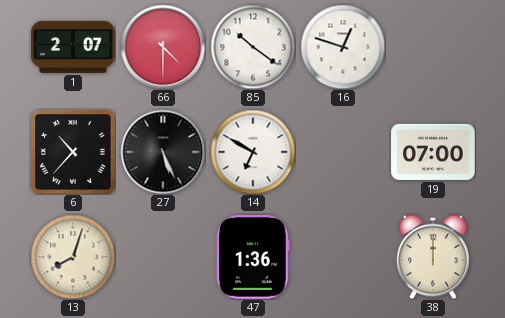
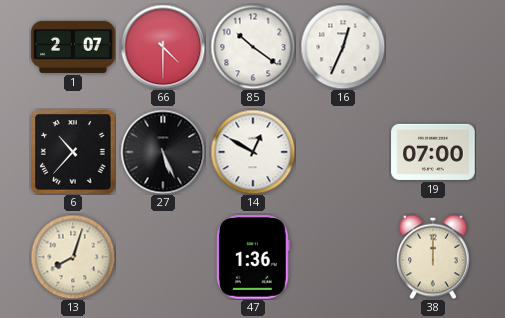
16: 12:48 -> 12:34 (343, 47)
14: 6:50 -> 12:50 (253, 152)
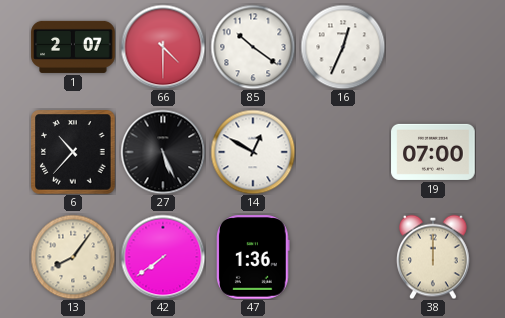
13: 8:03 -> 8:06 (73, 257)
42: none -> 7:39 (163, 257)
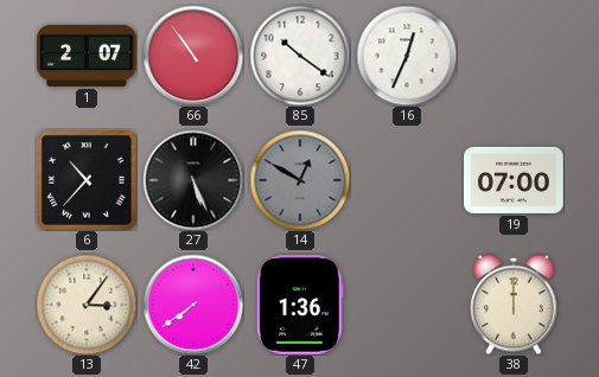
66: 4:30 -> 10:54 (193, 56)
14 dial: white -> grey (300, 180)
13: 8:06 -> 3:06 (87, 305)
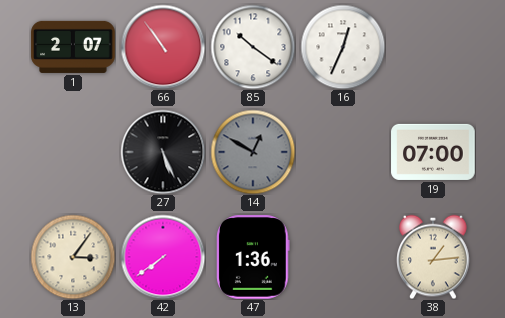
6: 10:37 -> none (87, 180)
38: 12:00 -> 1:14 (433, 257)
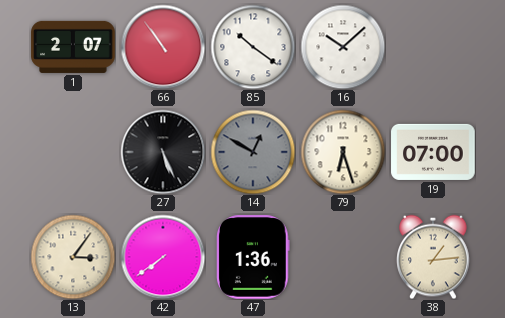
16: 12:34 -> 10:08 (343, 47)
79: none -> 6:27 (343, 152)
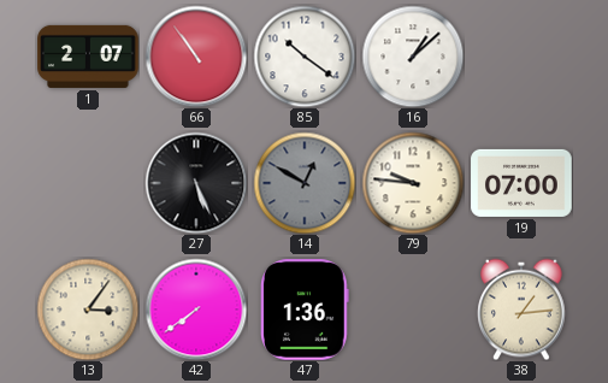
16: 10:08 -> 1:08 (413, 57)
79: 6:27 -> 9:46 (413, 183)
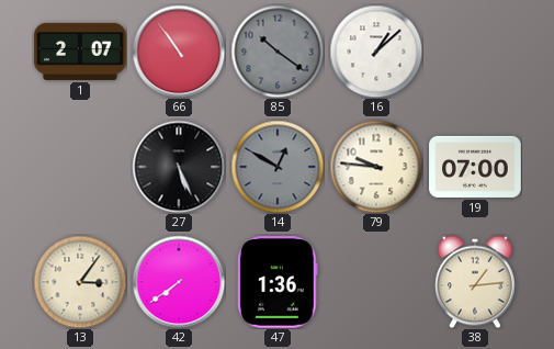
85 dial: white -> grey (278, 52)
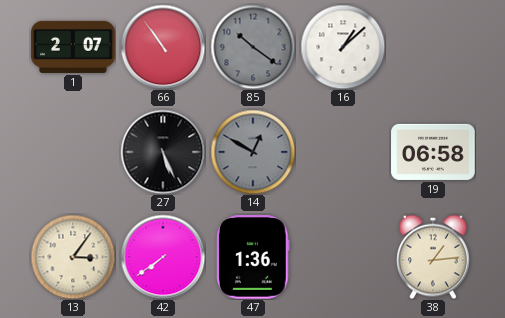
79: 9:46 -> none (376, 167)
19: 07:00 -> 06:58 (433, 152)
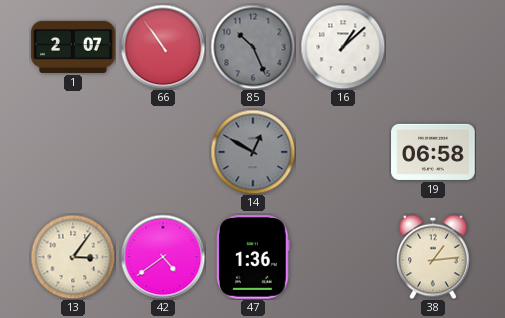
85: 10:21 -> 10:26 (253, 47)
27: 5:26 -> none (163, 152)
42: 7:39 -> 4:39 (163, 257)
